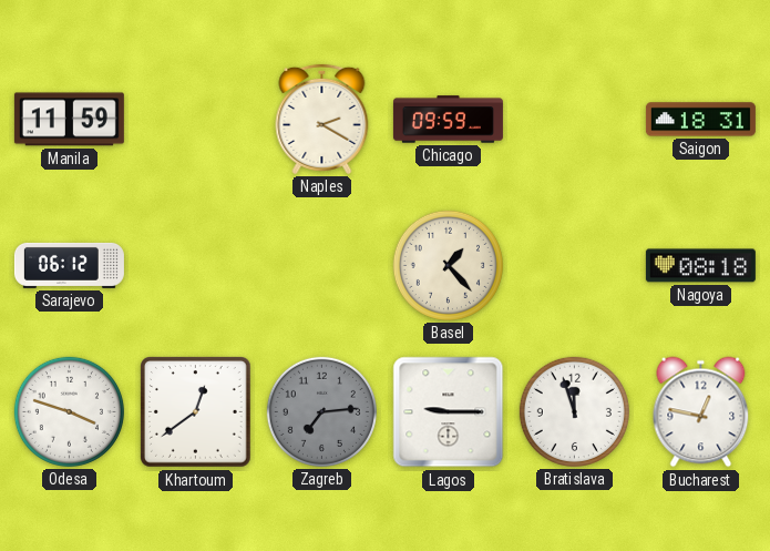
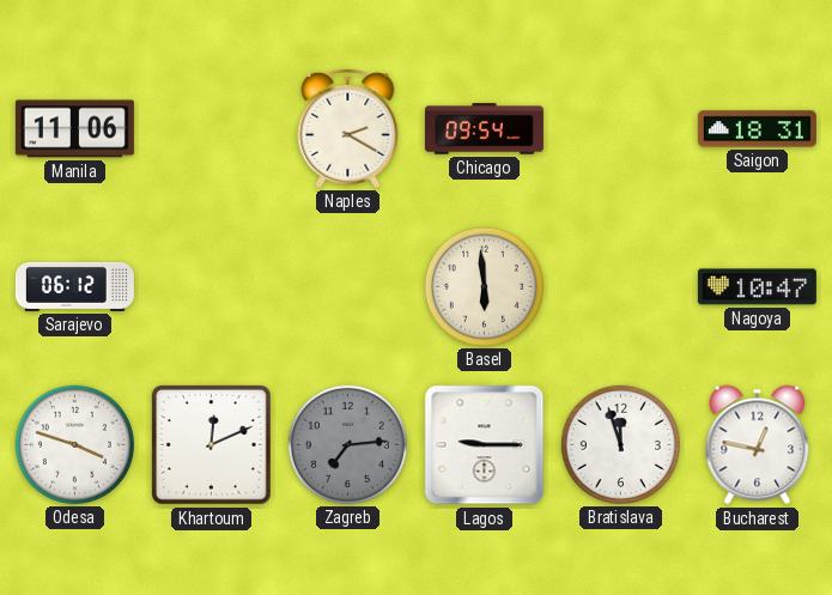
Manila: 11:59 -> 11:06 (74, 129)
Chicago: 09:59 -> 09:54 (484, 129)
Basel: 1:23 -> 5:59 (484, 286)
Nagoya: 08:18 -> 10:47 (757, 287)
Khartoum: 12:39 -> 12:11 (212, 445)
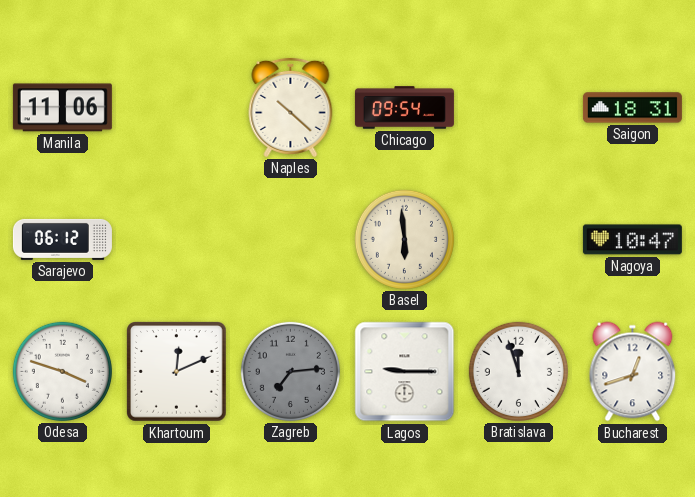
Naples: 2:20 -> 10:22 (291, 107)
Bucharest: 12:47 -> 12:42 (633, 372)
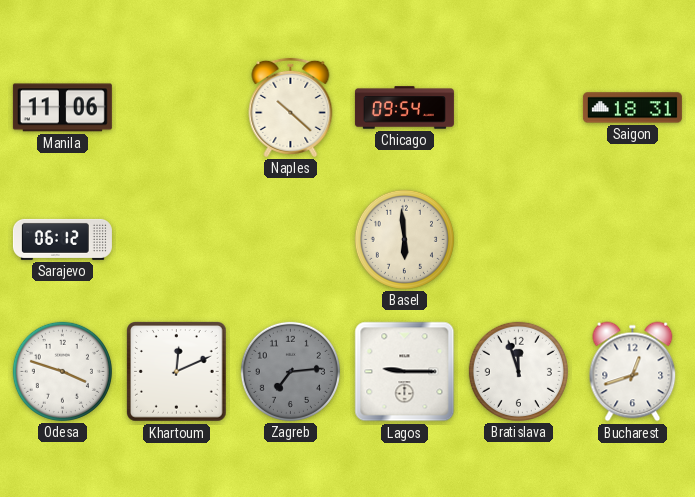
Nagoya: 10:47 -> none (632, 240)
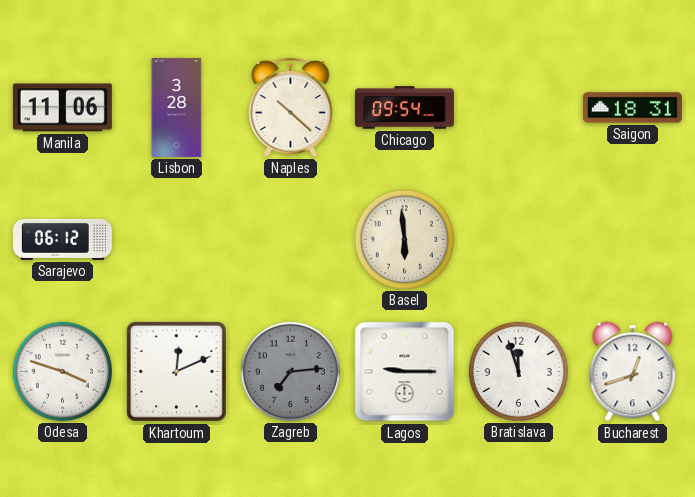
Lisbon: none -> 3:28 (177, 107)
